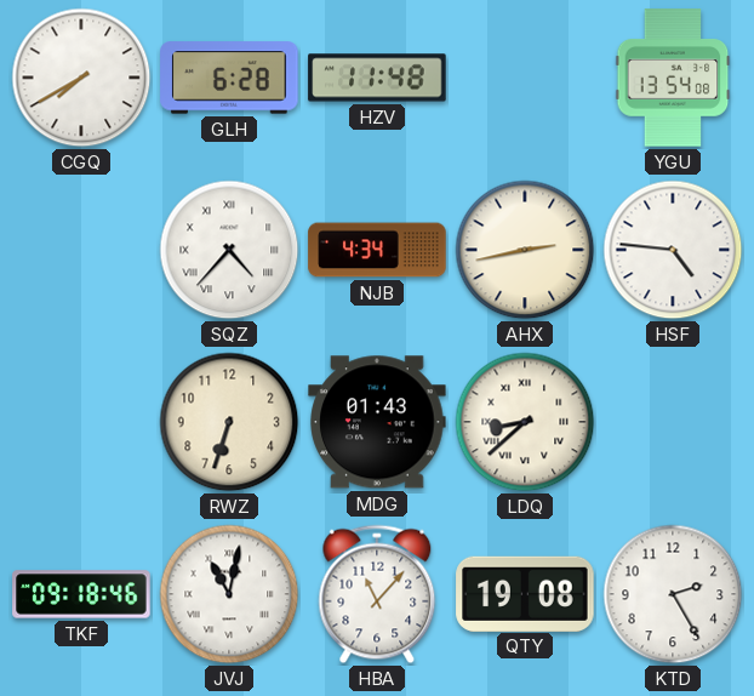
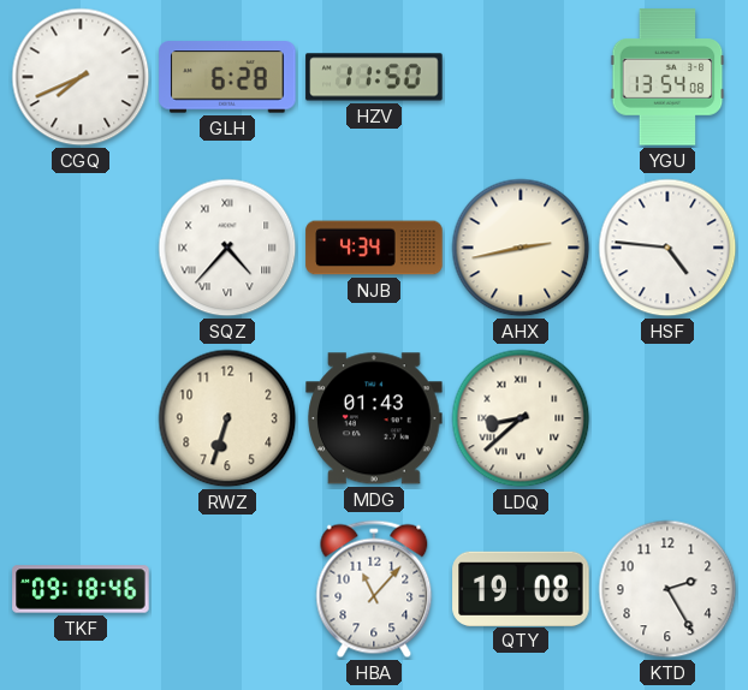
CGQ: 7:40 -> 7:41 (81, 77)
HZV: 11:48 -> 11:50 (374, 77)
JVJ: 11:02 -> none (229, 594)
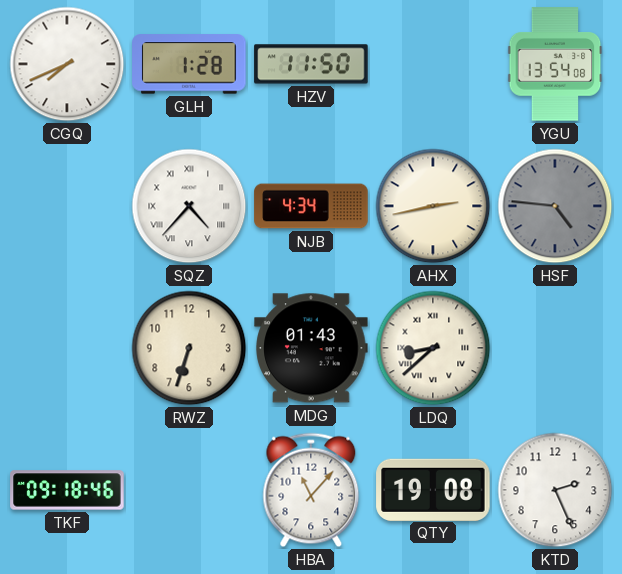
GLH: 6:28 -> 1:28 (189, 64)
HSF dial: white -> grey (555, 206)
KTD: 2:25 -> 2:26 (555, 490)
